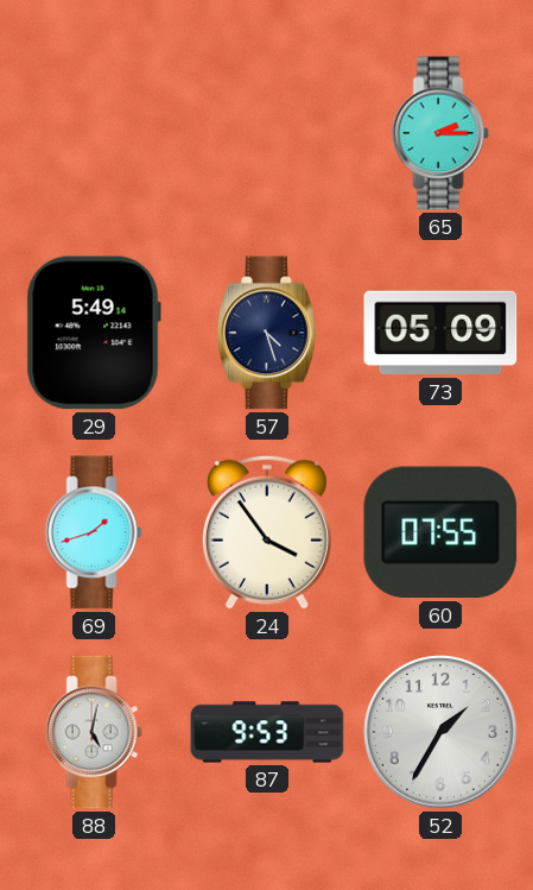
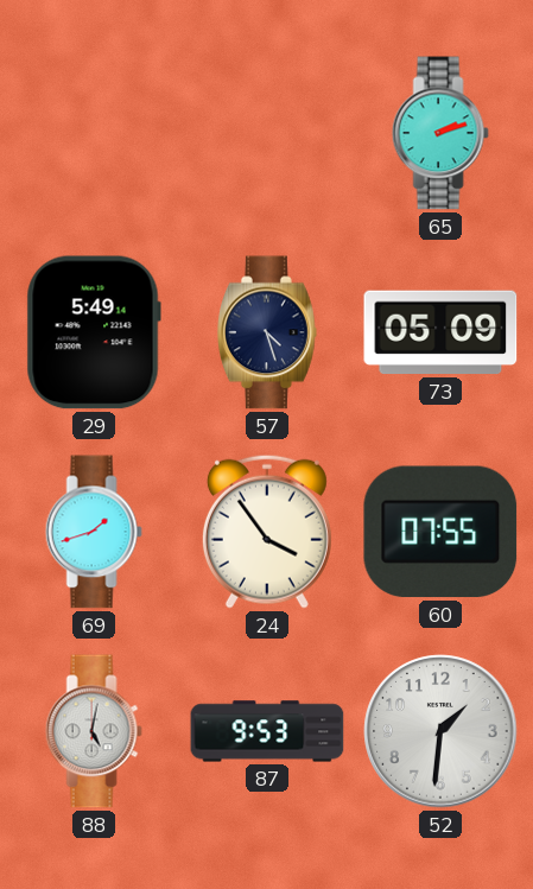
65: 2:15 -> 2:12 (440, 133)
52: 1:35 -> 1:31 (440, 731)
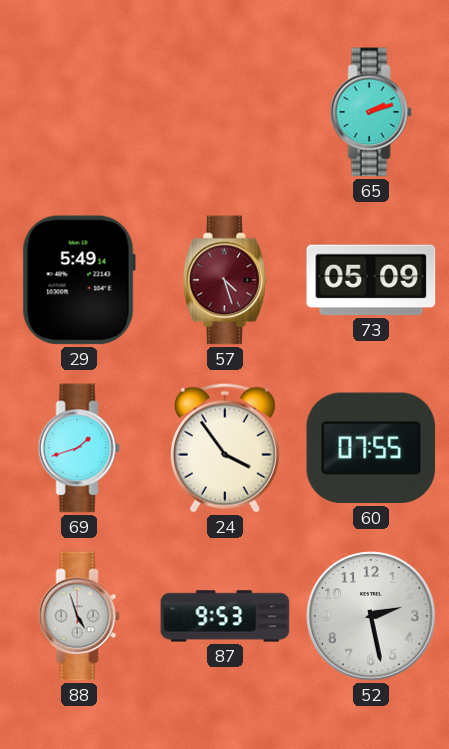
57 dial: navy -> burgundy (226, 280)
88: 5:02 -> 4:57 (79, 616)
52: 1:31 -> 2:28 (371, 616)
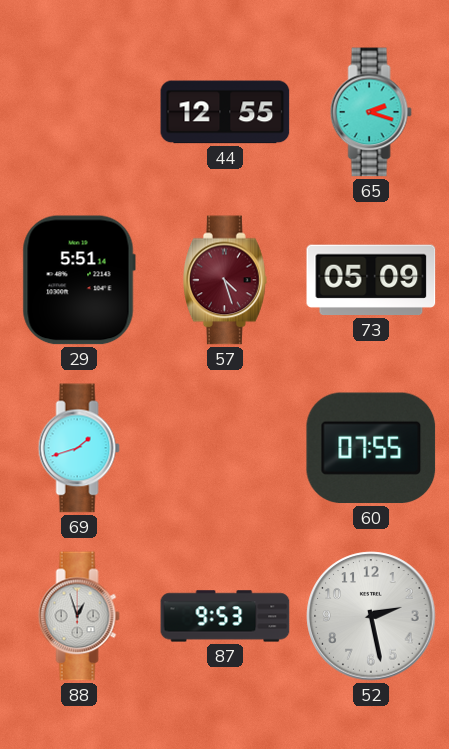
44: none -> 12:55 (225, 112)
65: 2:12 -> 2:18 (371, 112)
29: 5:49 -> 5:51 (79, 280)
24: 3:54 -> none (225, 448)
88: 4:57 -> 12:57 (79, 616)
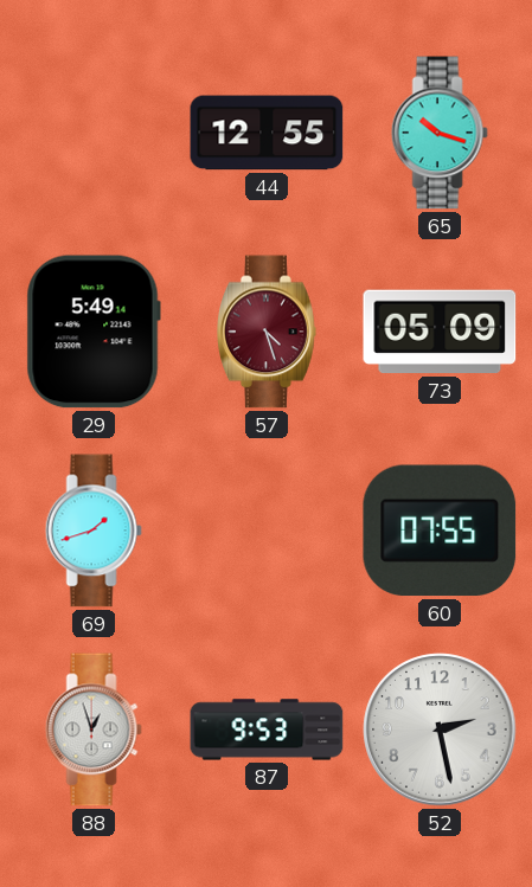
65: 2:18 -> 10:18 (440, 133)
29: 5:51 -> 5:49 (94, 332)
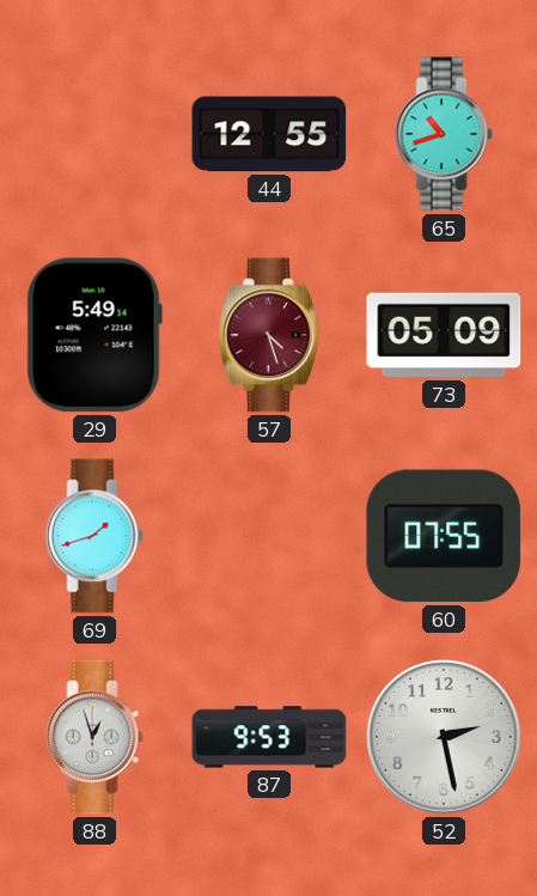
65: 10:18 -> 10:42 (444, 134)
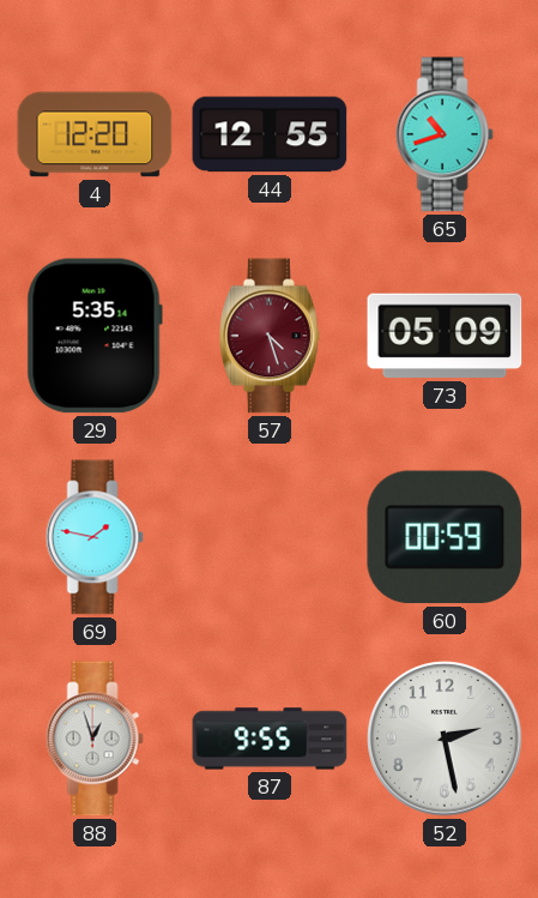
4: none -> 12:20 (95, 134)
29: 5:49 -> 5:35 (95, 336)
69: 1:42 -> 1:47 (95, 537)
60: 07:55 -> 00:59 (445, 537)
87: 9:53 -> 9:55 (270, 739)
